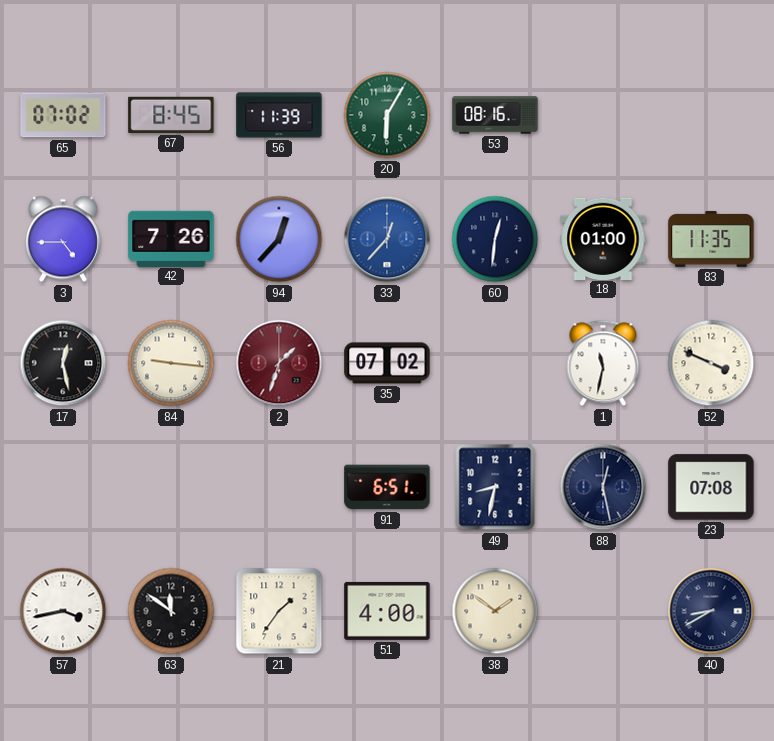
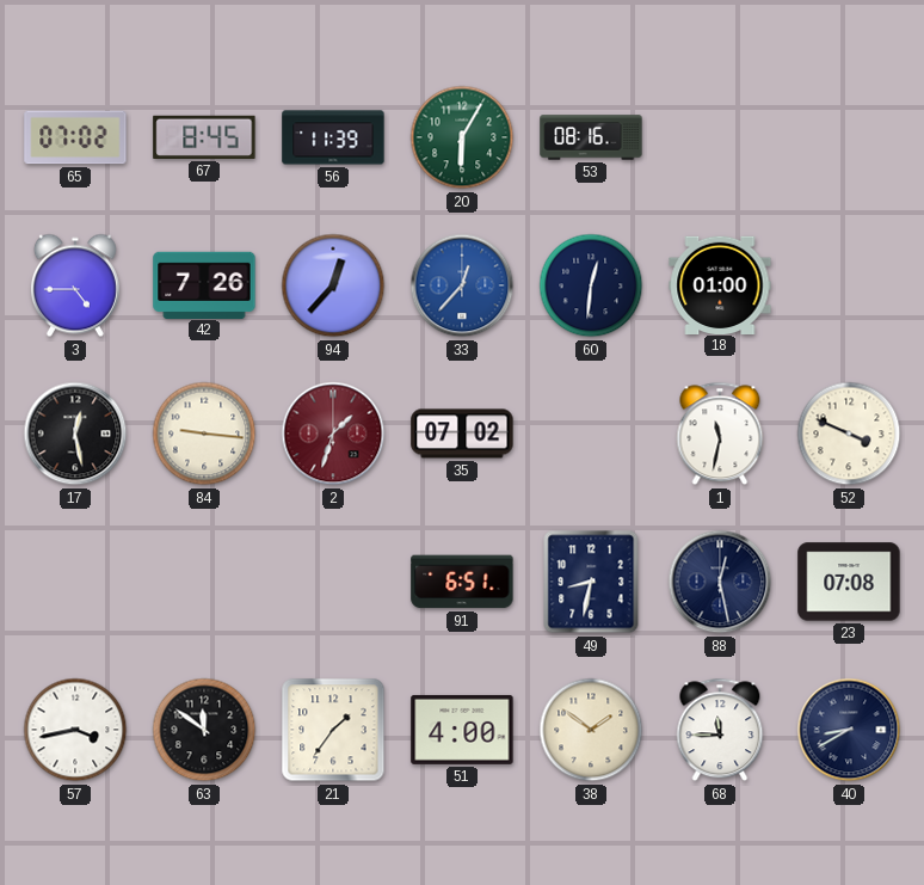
83: 11:35 -> none (711, 239)
68: none -> 11:45 (720, 730)
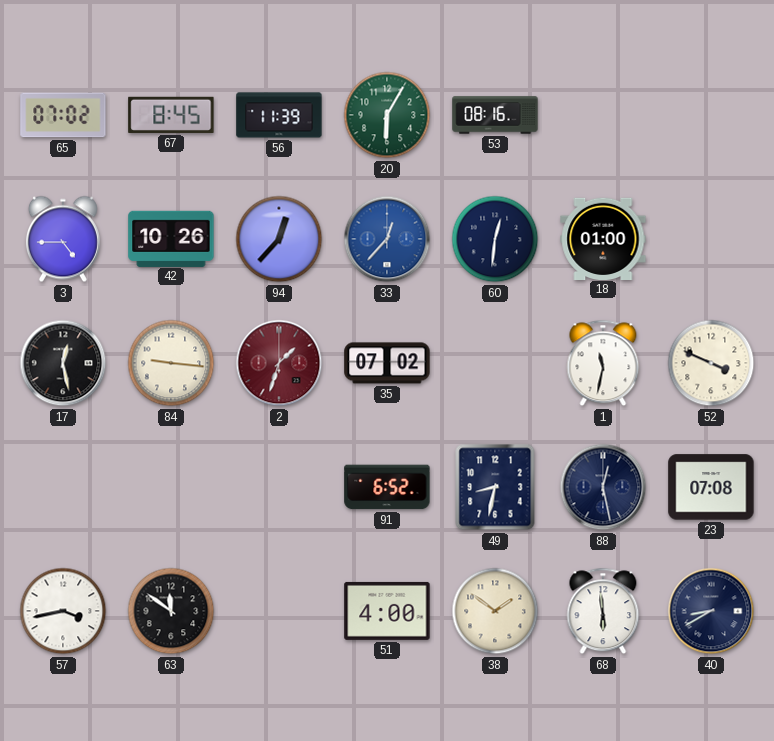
42: 7:26 -> 10:26 (171, 238)
91: 6:51 -> 6:52 (387, 487)
21: 1:36 -> none (333, 730)
68: 11:45 -> 5:59 (603, 611)
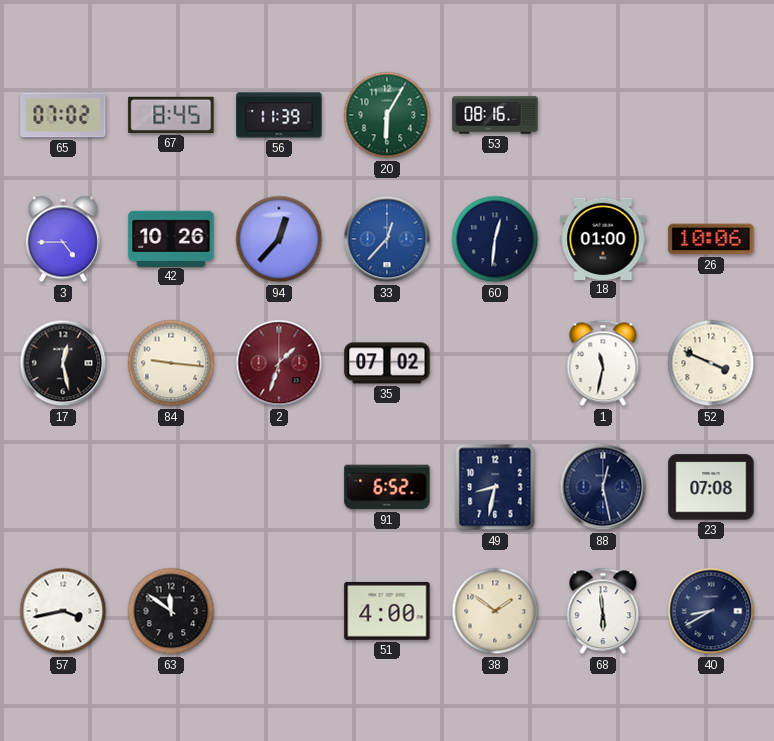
26: none -> 10:06 (711, 239)
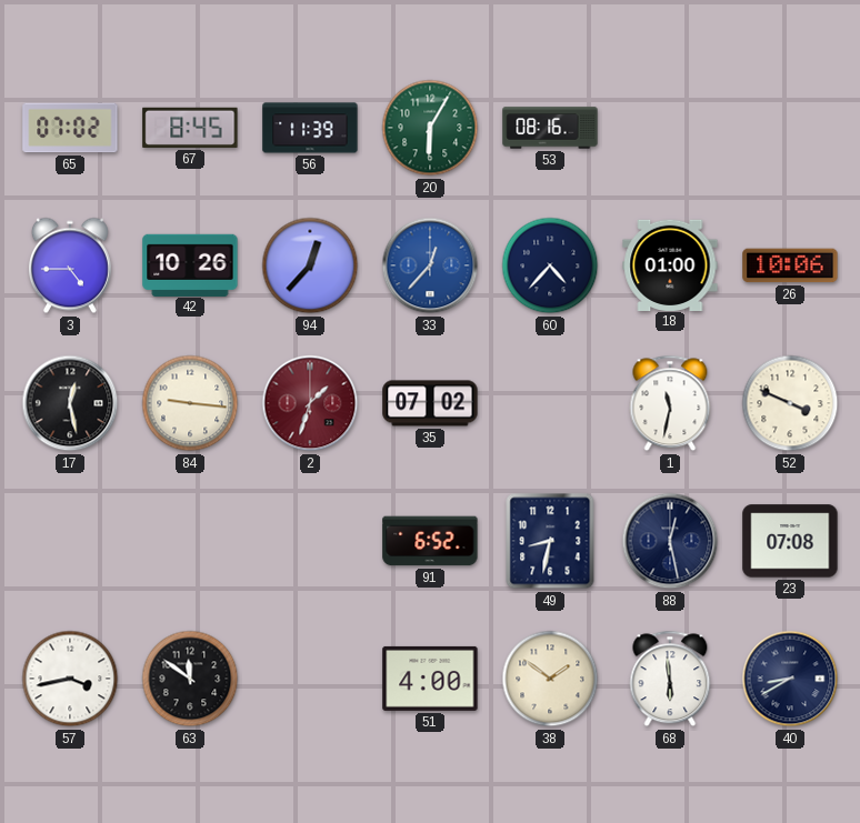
60: 12:31 -> 4:37 (550, 265)
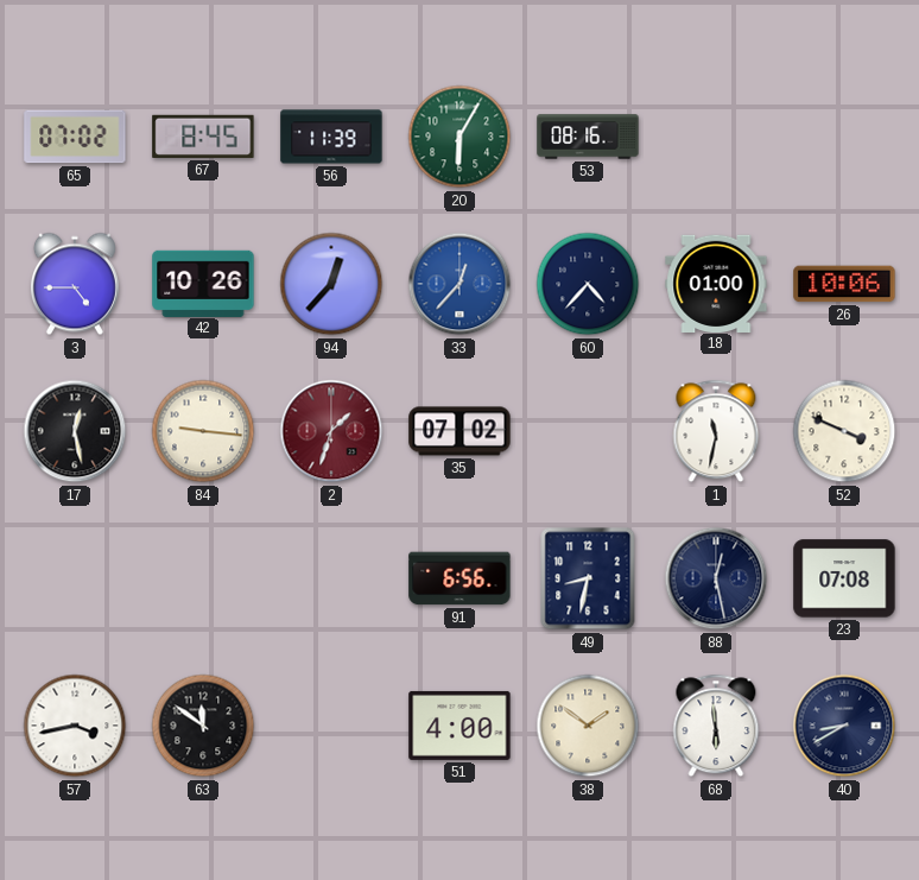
91: 6:52 -> 6:56 (459, 578)
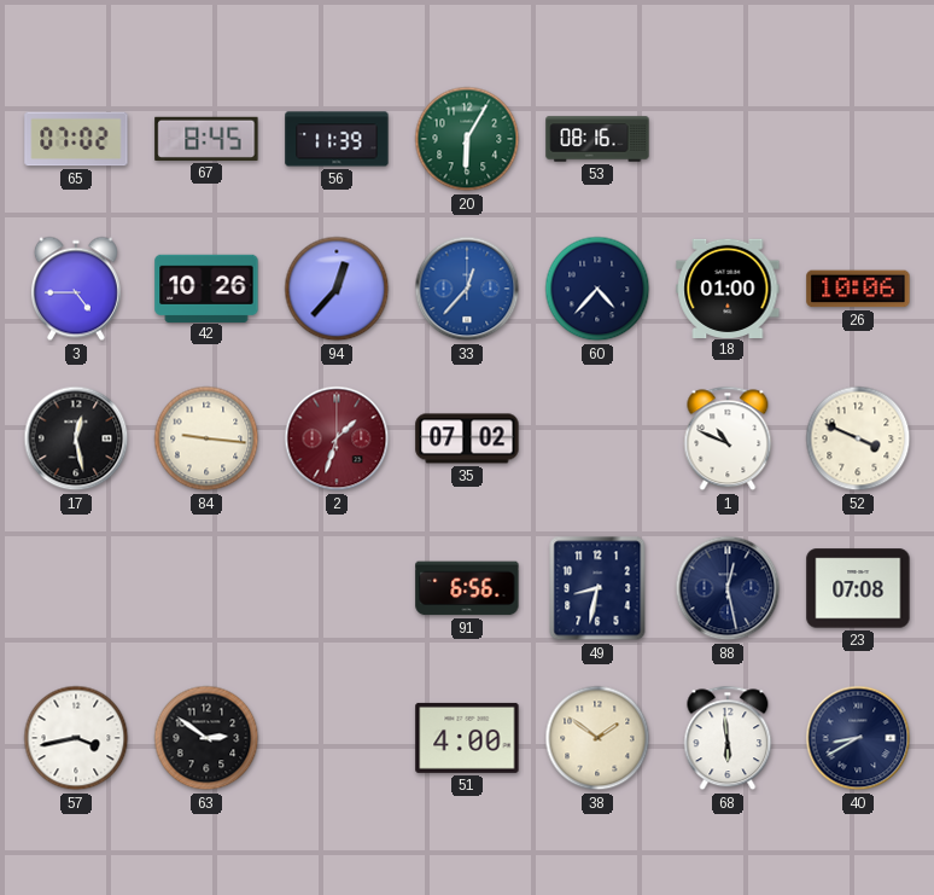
1: 11:32 -> 10:49 (728, 438)
63: 11:51 -> 2:51 (206, 738)
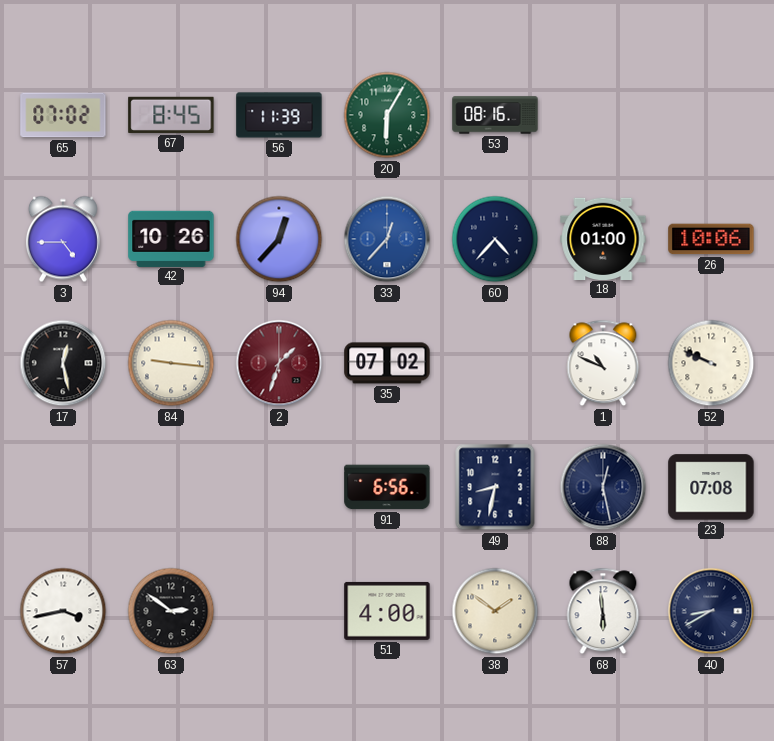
52: 3:49 -> 9:49 (711, 363)
